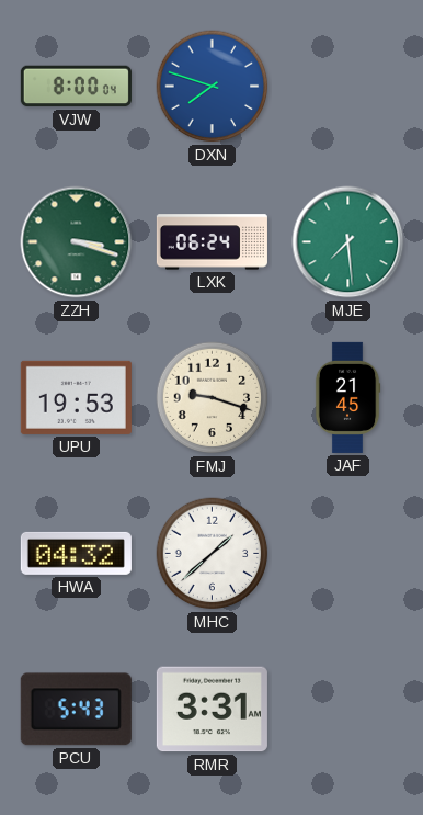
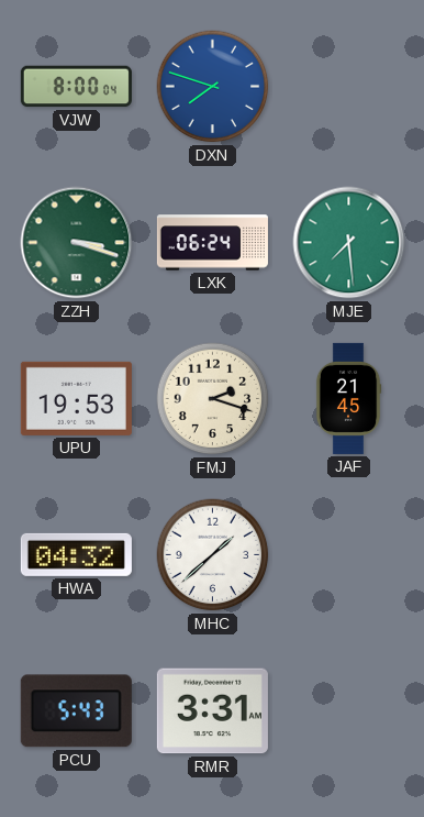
FMJ: 9:18 -> 2:18 (213, 399)
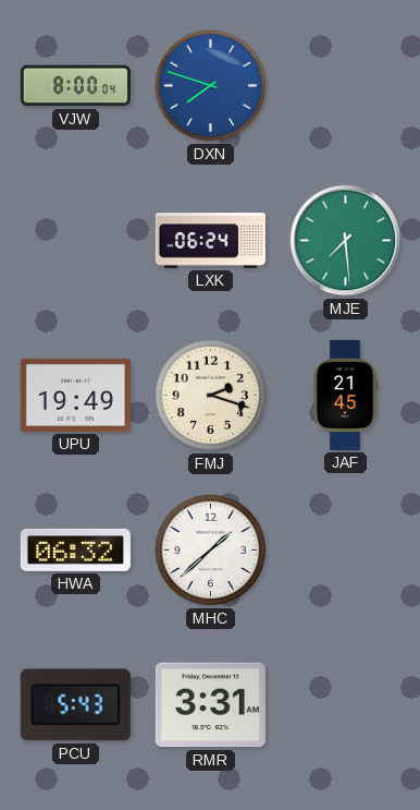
ZZH: 3:18 -> none (77, 243)
UPU: 19:53 -> 19:49 (75, 395)
HWA: 04:32 -> 06:32 (75, 549)
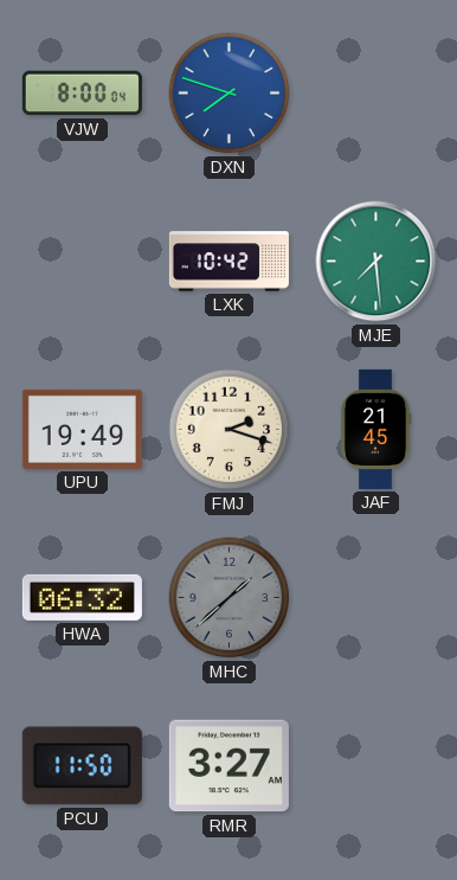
LXK: 06:24 -> 10:42 (228, 262)
MHC dial: white -> grey (230, 598)
PCU: 5:43 -> 11:50 (82, 766)
RMR: 3:31 -> 3:27 (228, 766)
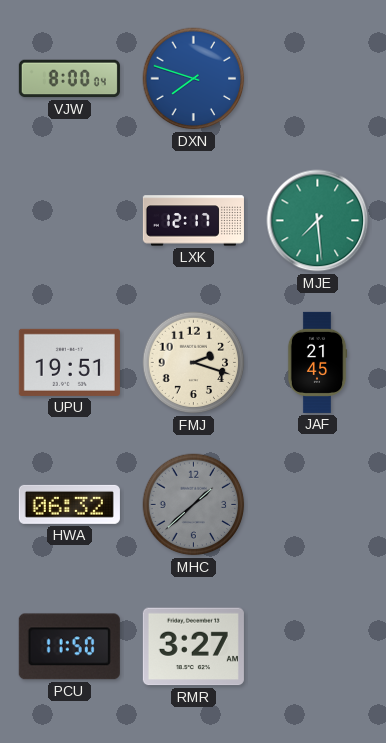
LXK: 10:42 -> 12:17 (193, 221)
UPU: 19:49 -> 19:51 (69, 362)
